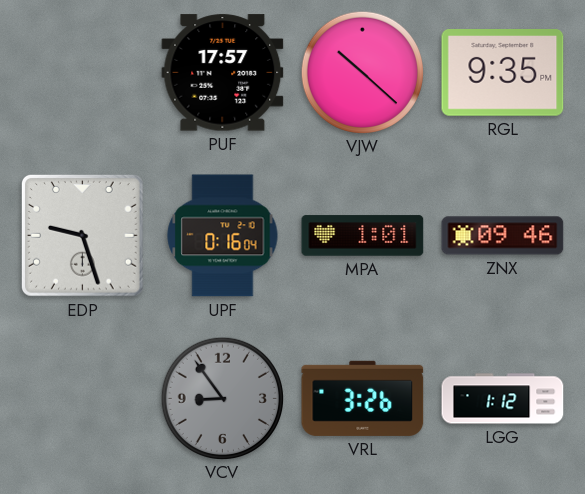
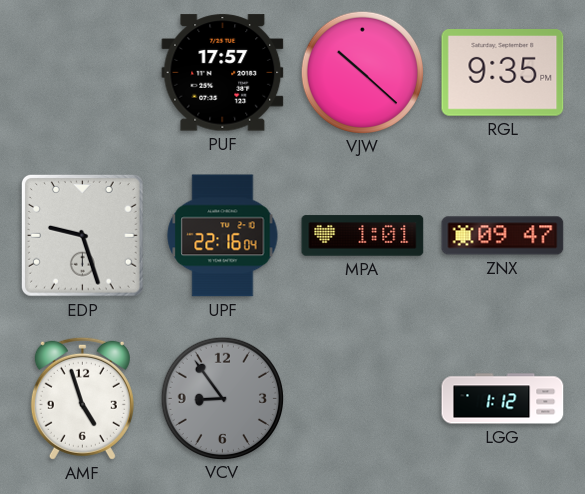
UPF: 0:16 -> 22:16 (223, 236)
ZNX: 09:46 -> 09:47 (503, 236)
AMF: none -> 4:57 (82, 398)
VRL: 3:26 -> none (363, 398)
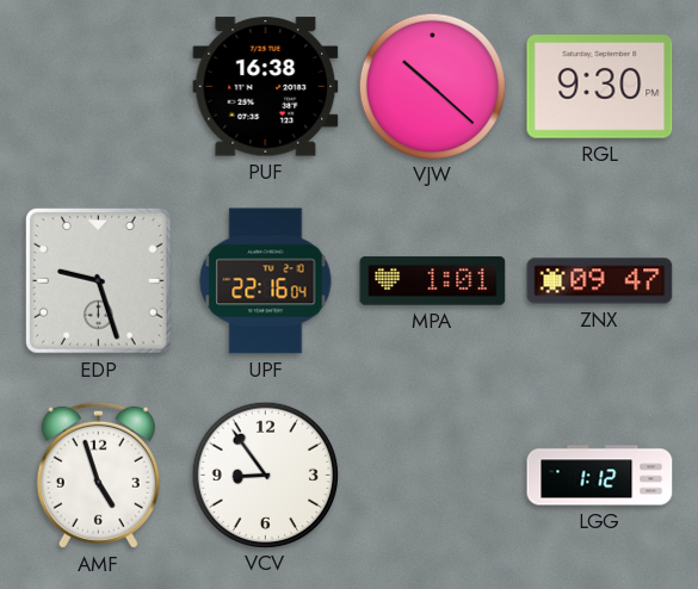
PUF: 17:57 -> 16:38 (266, 87)
RGL: 9:35 -> 9:30 (600, 87)
VCV dial: grey -> white (265, 475)
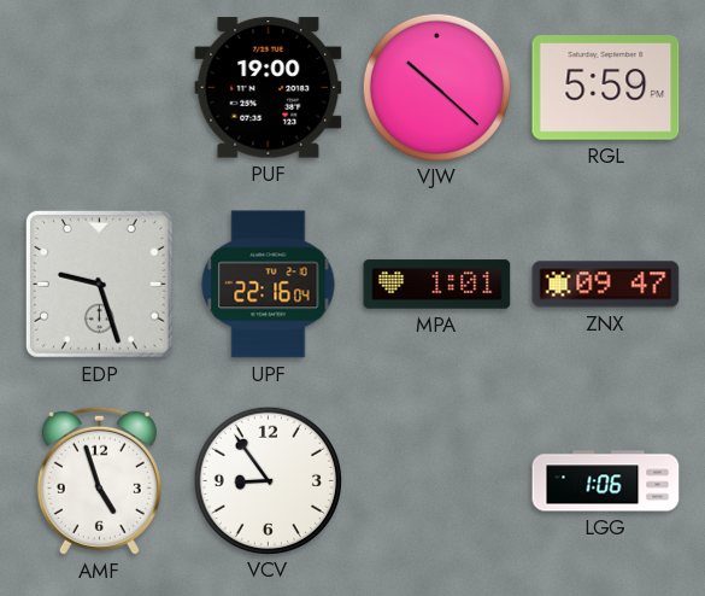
PUF: 16:38 -> 19:00 (269, 88)
RGL: 9:30 -> 5:59 (606, 88)
LGG: 1:12 -> 1:06 (606, 481)
